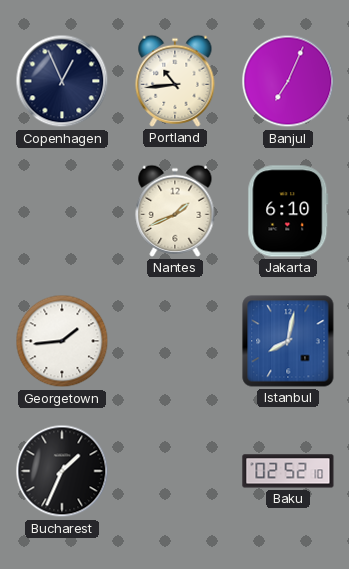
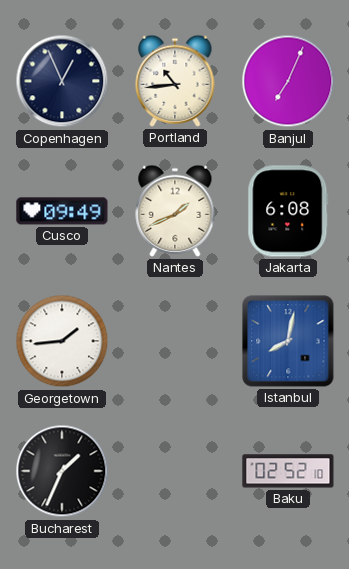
Cusco: none -> 09:49 (62, 211)
Jakarta: 6:10 -> 6:08 (288, 211)
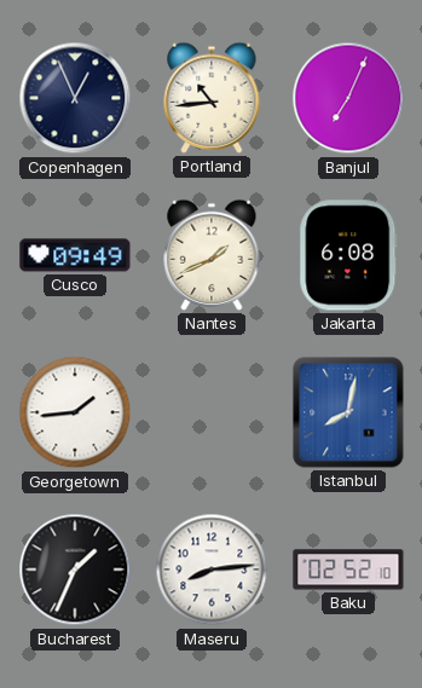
Maseru: none -> 8:14 (212, 570)
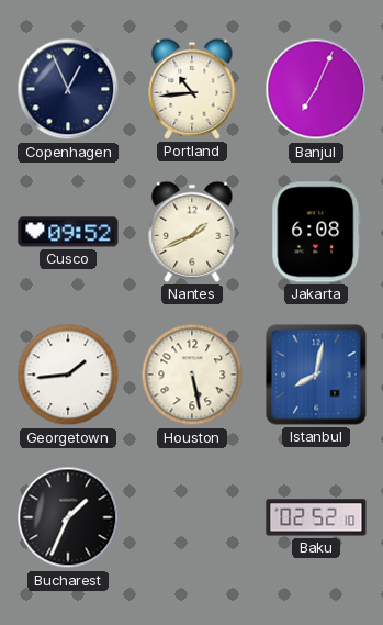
Cusco: 09:49 -> 09:52 (68, 232)
Houston: none -> 5:28 (192, 375)
Maseru: 8:14 -> none (212, 570)
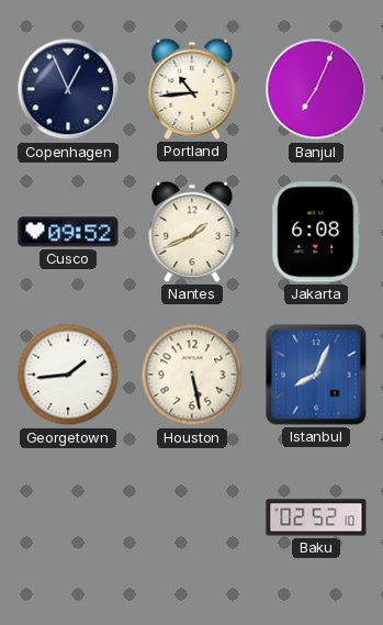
Istanbul: 8:02 -> 8:04 (316, 375)
Bucharest: 1:34 -> none (68, 517)
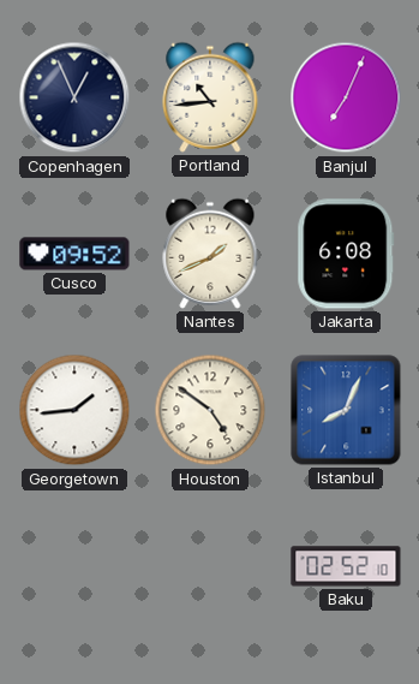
Houston: 5:28 -> 4:51 (210, 410)
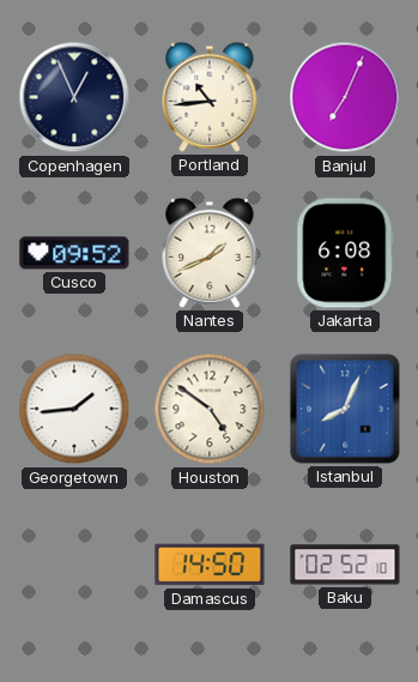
Damascus: none -> 14:50 (210, 565)
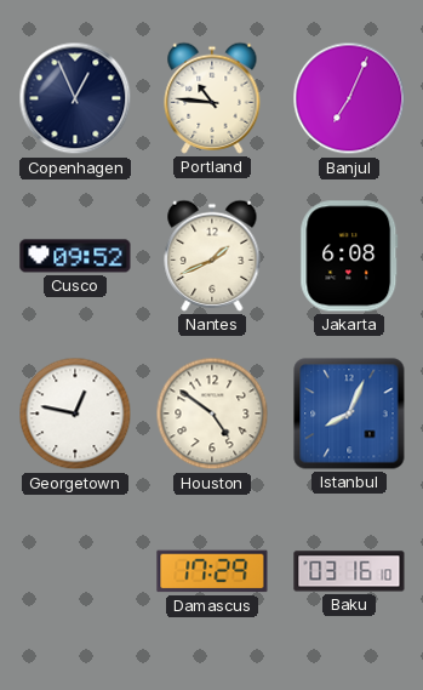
Portland: 10:44 -> 10:46 (212, 98)
Georgetown: 1:44 -> 12:47 (75, 414)
Damascus: 14:50 -> 17:29 (212, 571)
Baku: 02:52 -> 03:16 (349, 571)
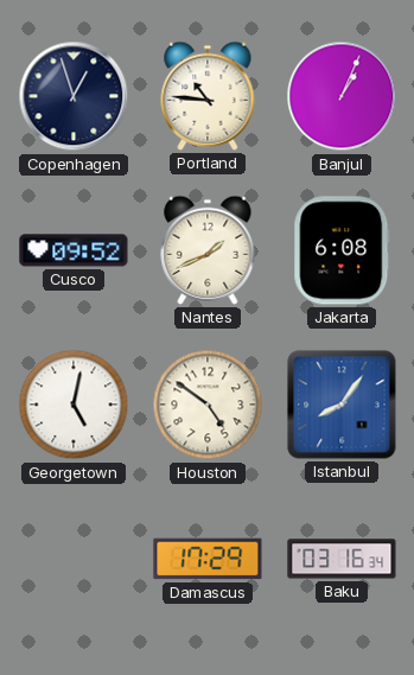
Copenhagen: 12:56 -> 12:57 (74, 96)
Banjul: 7:04 -> 1:04 (342, 96)
Georgetown: 12:47 -> 5:02 (74, 405)
Istanbul: 8:04 -> 8:06 (342, 405)
Baku: 03:16:10 -> 03:16:34 (342, 559)
